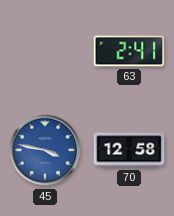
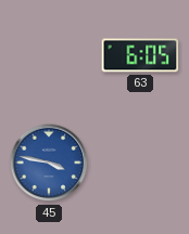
63: 2:41 -> 6:05 (140, 55)
70: 12:58 -> none (129, 150)
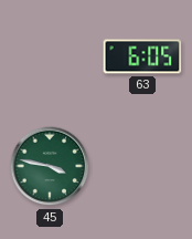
45 dial: blue -> green (50, 166)
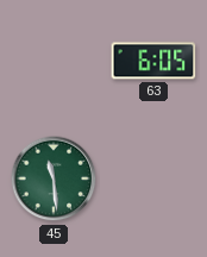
45: 3:47 -> 11:29 (54, 178)
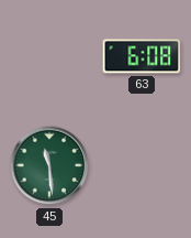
63: 6:05 -> 6:08 (142, 56)
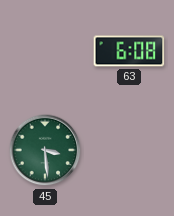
45: 11:29 -> 3:29 (45, 150)
